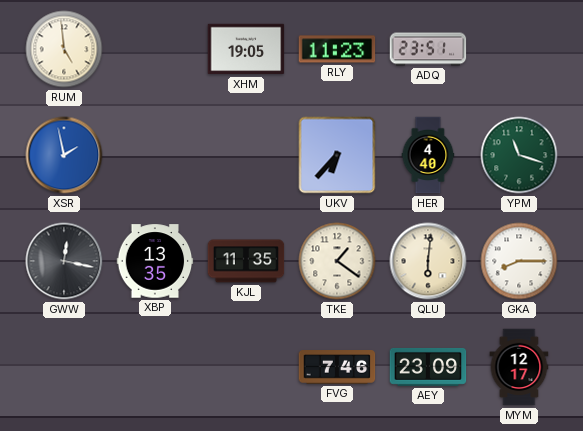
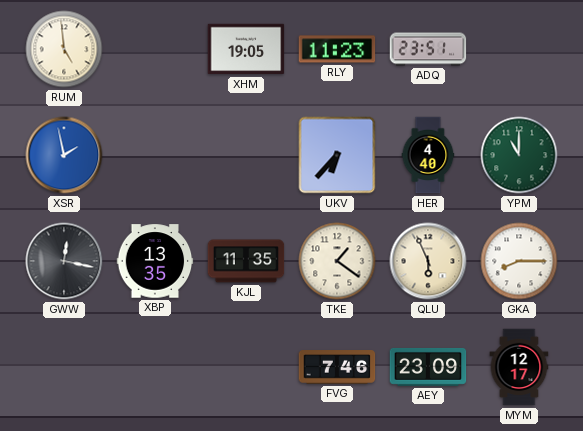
YPM: 11:18 -> 11:00 (519, 155)
QLU: 6:01 -> 5:56 (428, 261)
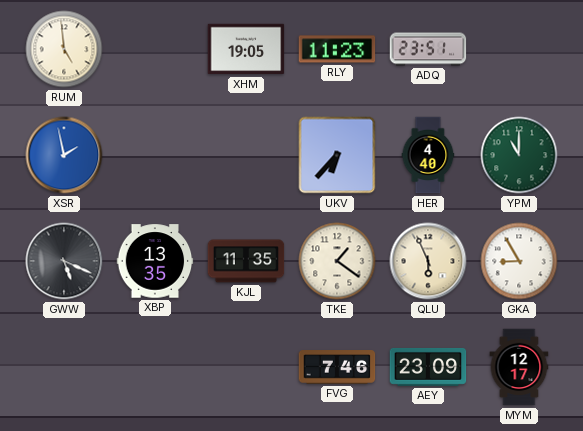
GWW: 12:17 -> 5:19 (64, 261)
GKA: 8:15 -> 8:55 (519, 261)
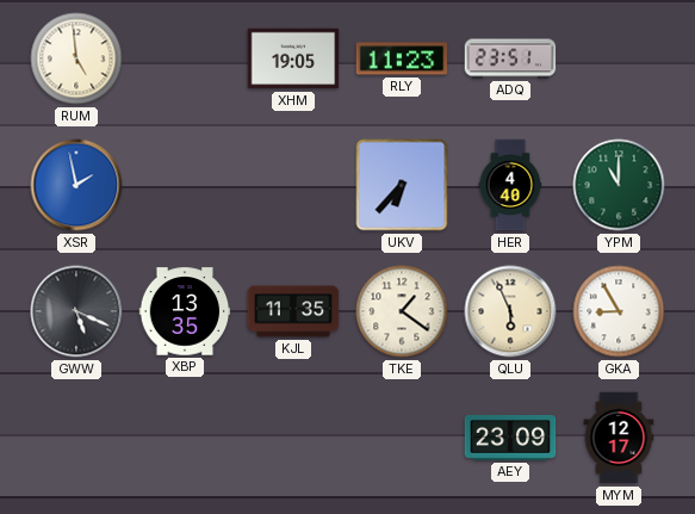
FVG: 7:46 -> none (337, 367)
